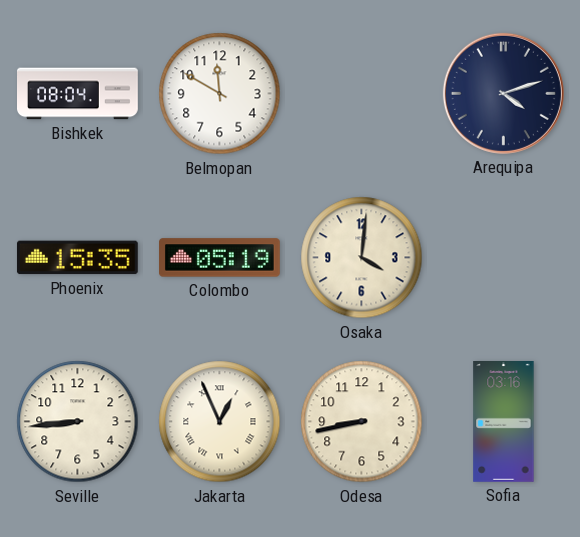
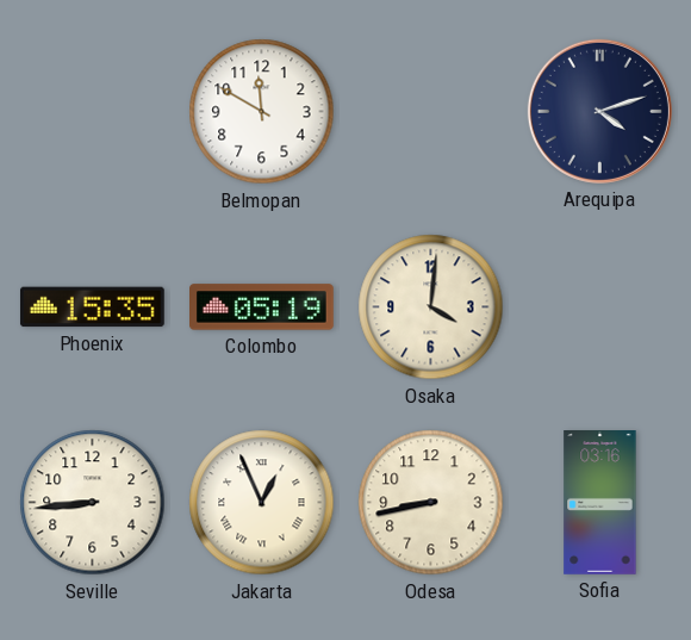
Bishkek: 08:04 -> none (78, 94)
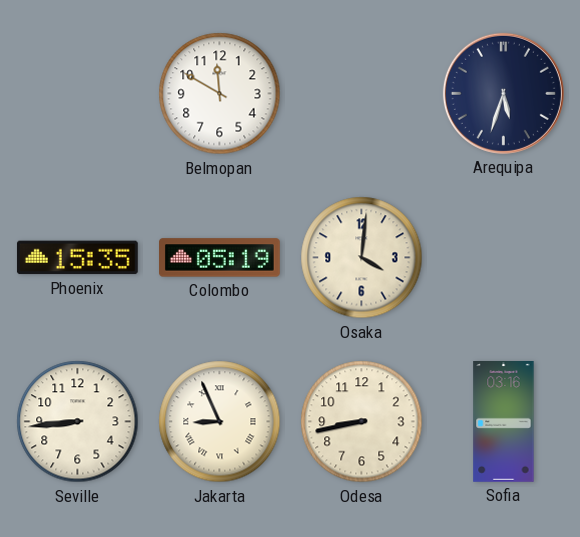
Arequipa: 4:12 -> 5:33 (503, 93)
Jakarta: 12:56 -> 8:56 (220, 422)
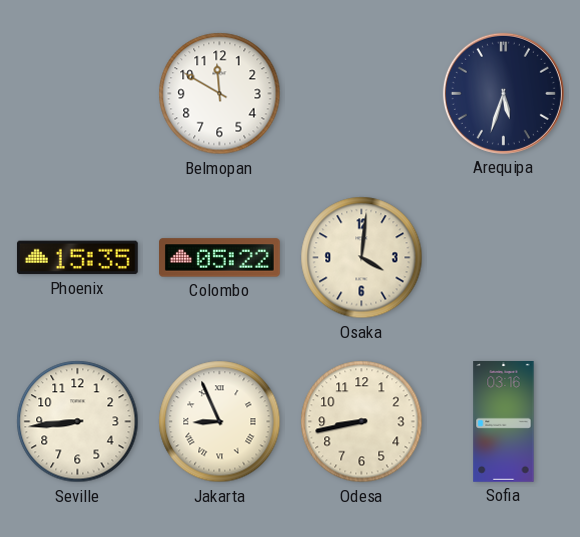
Colombo: 05:19 -> 05:22 (220, 258)
